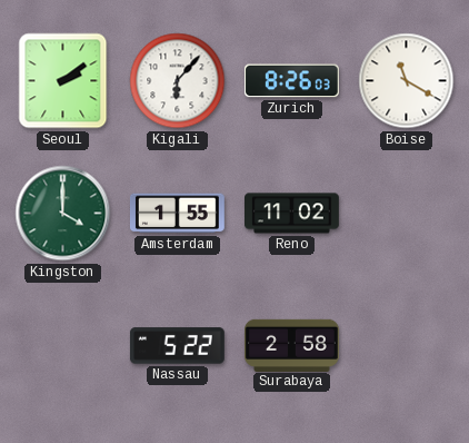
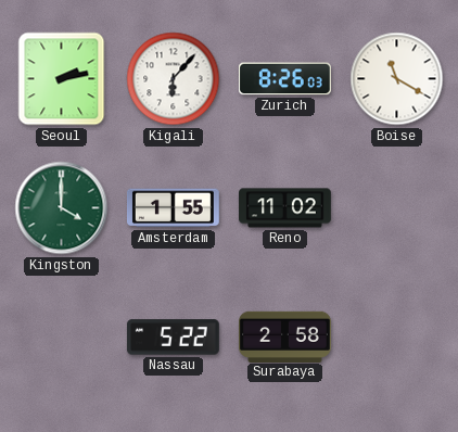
Seoul: 2:09 -> 2:13 (62, 79)
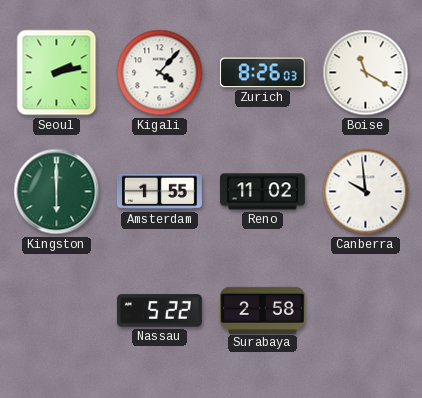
Kigali: 6:07 -> 4:07 (160, 73)
Kingston: 4:00 -> 6:00 (57, 192)
Canberra: none -> 9:59 (366, 192)
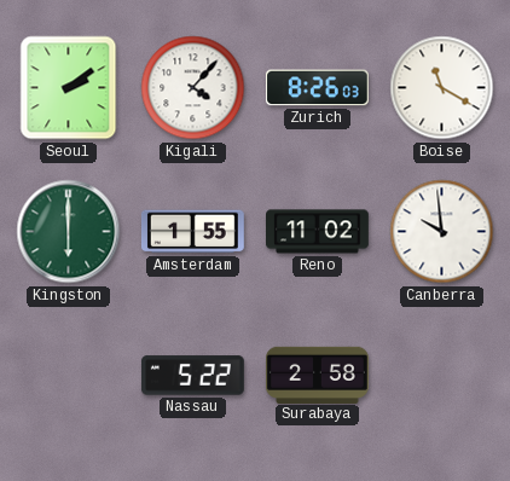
Seoul: 2:13 -> 2:09 (69, 88)
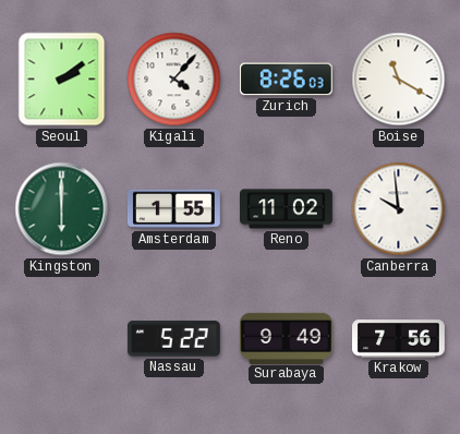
Surabaya: 2:58 -> 9:49 (287, 338)
Krakow: none -> 7:56 (399, 339)
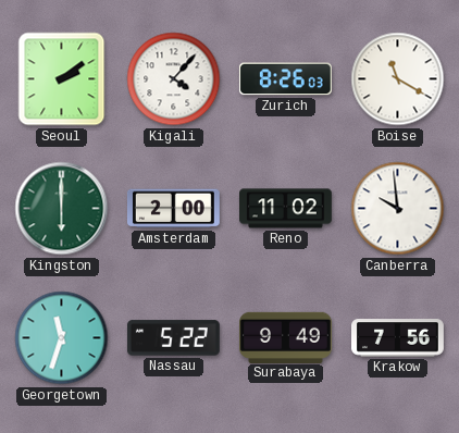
Amsterdam: 1:55 -> 2:00 (173, 209)
Georgetown: none -> 11:33 (62, 338)
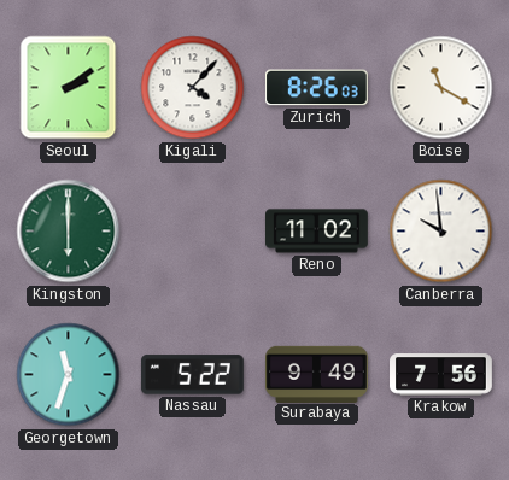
Amsterdam: 2:00 -> none (173, 209)
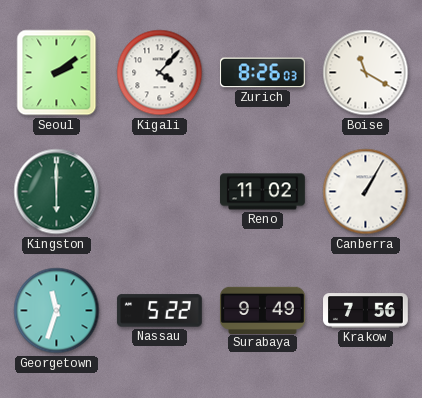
Canberra: 9:59 -> 1:05 (366, 192)
